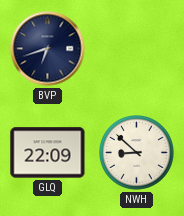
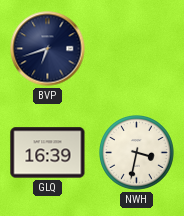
GLQ: 22:09 -> 16:39 (48, 153)
NWH: 8:52 -> 3:32 (137, 153)
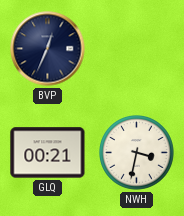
BVP: 6:42 -> 12:34 (48, 49)
GLQ: 16:39 -> 00:21 (48, 153)
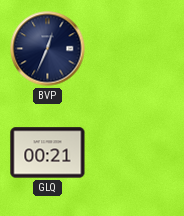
NWH: 3:32 -> none (137, 153)
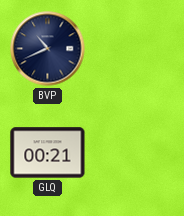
BVP: 12:34 -> 10:41 (48, 49)
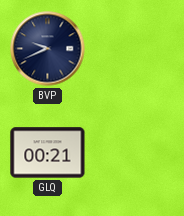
BVP: 10:41 -> 9:41 (48, 49)
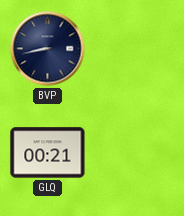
BVP: 9:41 -> 8:43 (48, 49)
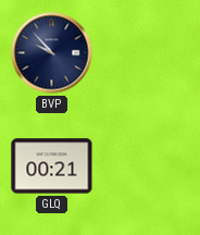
BVP: 8:43 -> 9:53 (52, 53)
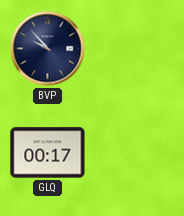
GLQ: 00:21 -> 00:17 (48, 153)
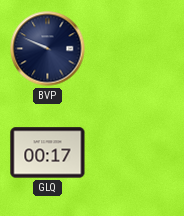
BVP: 9:53 -> 9:49 (48, 49)
